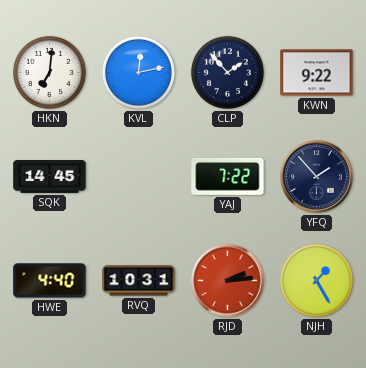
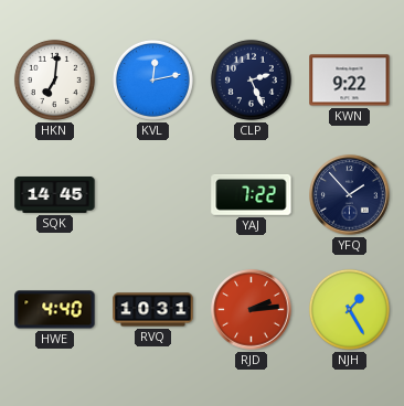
CLP: 1:53 -> 2:26 (251, 79)
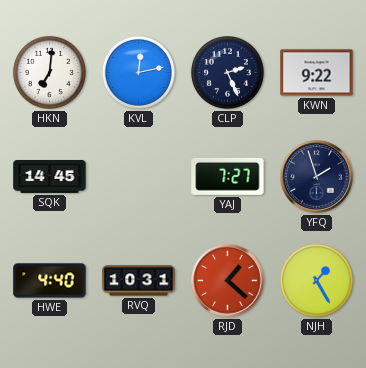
YAJ: 7:22 -> 7:27 (228, 176)
YFQ: 1:53 -> 1:57 (317, 177)
RJD: 2:14 -> 1:22 (228, 281)
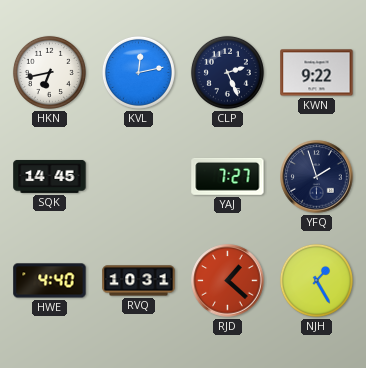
HKN: 7:01 -> 6:43 (49, 72)
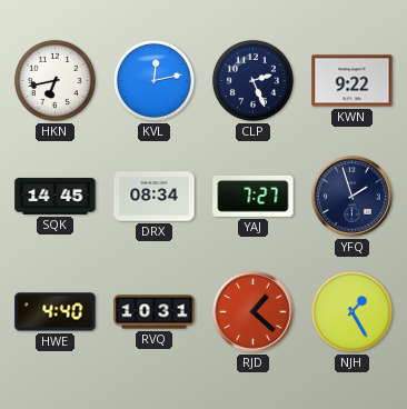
DRX: none -> 08:34 (155, 197)
